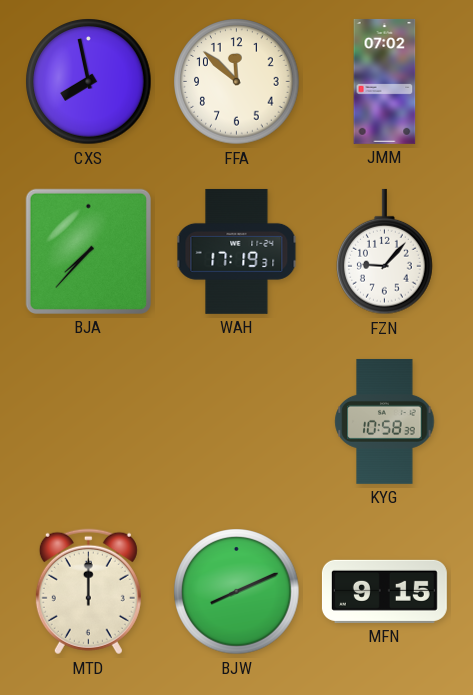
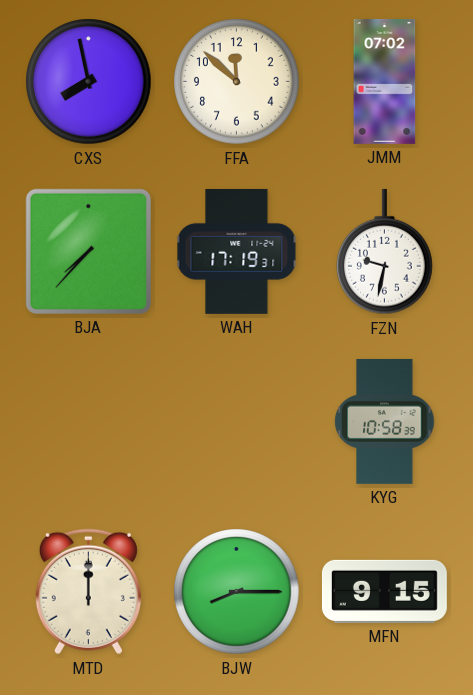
FZN: 9:07 -> 9:32 (385, 252)
BJW: 8:11 -> 8:15 (237, 592)
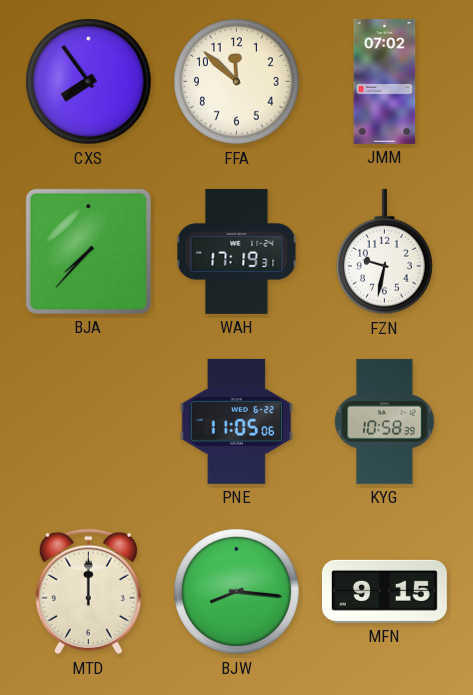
CXS: 7:58 -> 7:54 (89, 82)
PNE: none -> 11:05 (237, 421)
BJW: 8:15 -> 8:16 (237, 592)
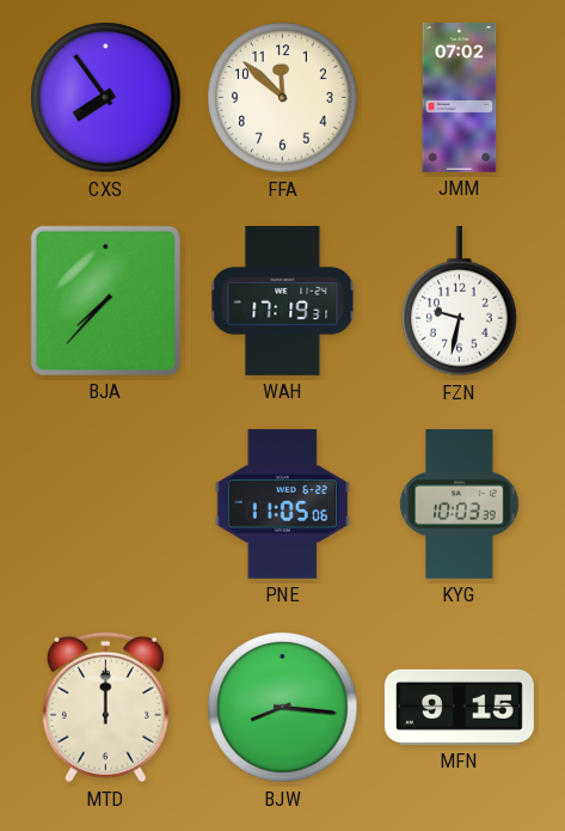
KYG: 10:58 -> 10:03 (460, 503)
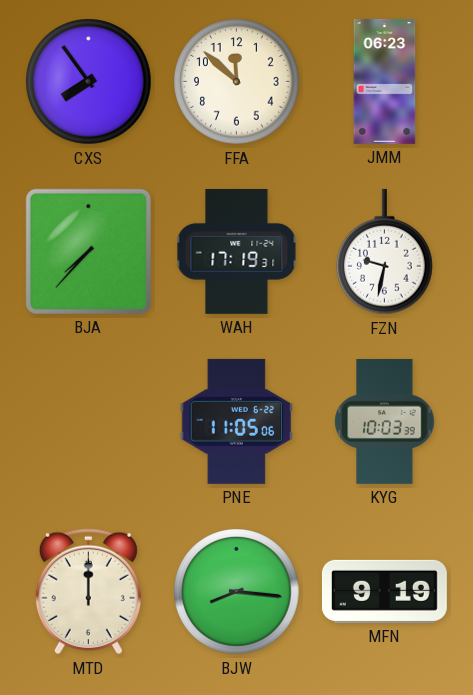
JMM: 07:02 -> 06:23 (385, 81)
MFN: 9:15 -> 9:19 (384, 591)
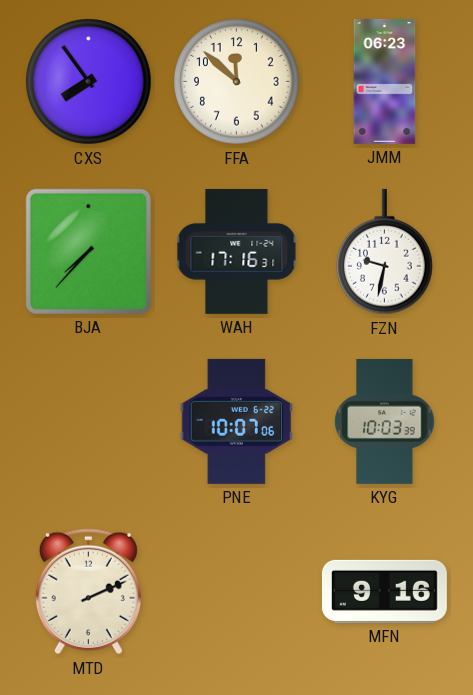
WAH: 17:19 -> 17:16 (237, 251)
PNE: 11:05 -> 10:07 (237, 421)
MTD: 12:00 -> 2:11 (88, 592)
BJW: 8:16 -> none (237, 592)
MFN: 9:19 -> 9:16 (384, 591)
